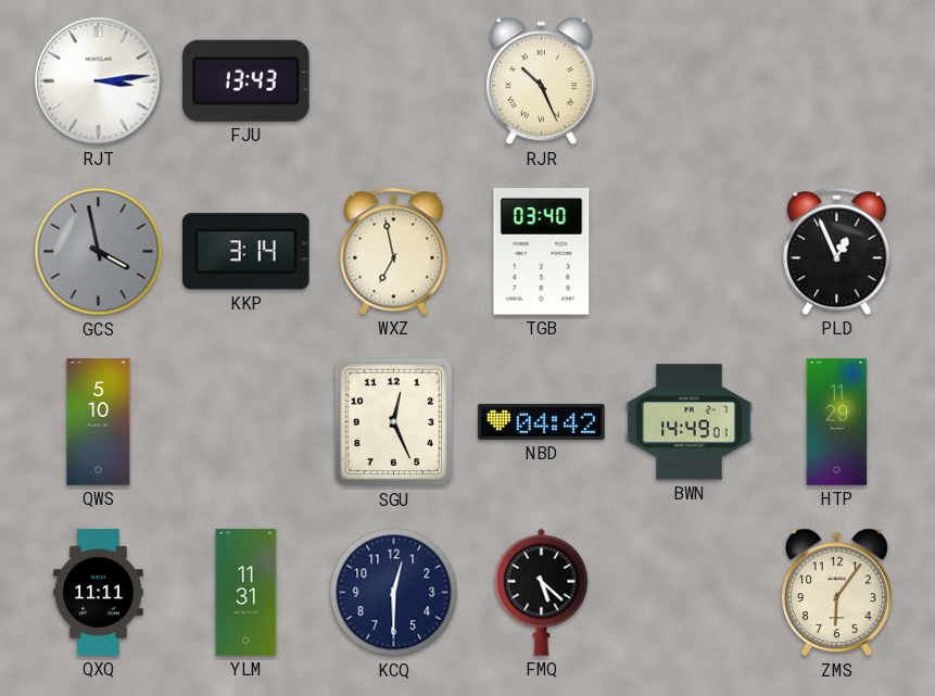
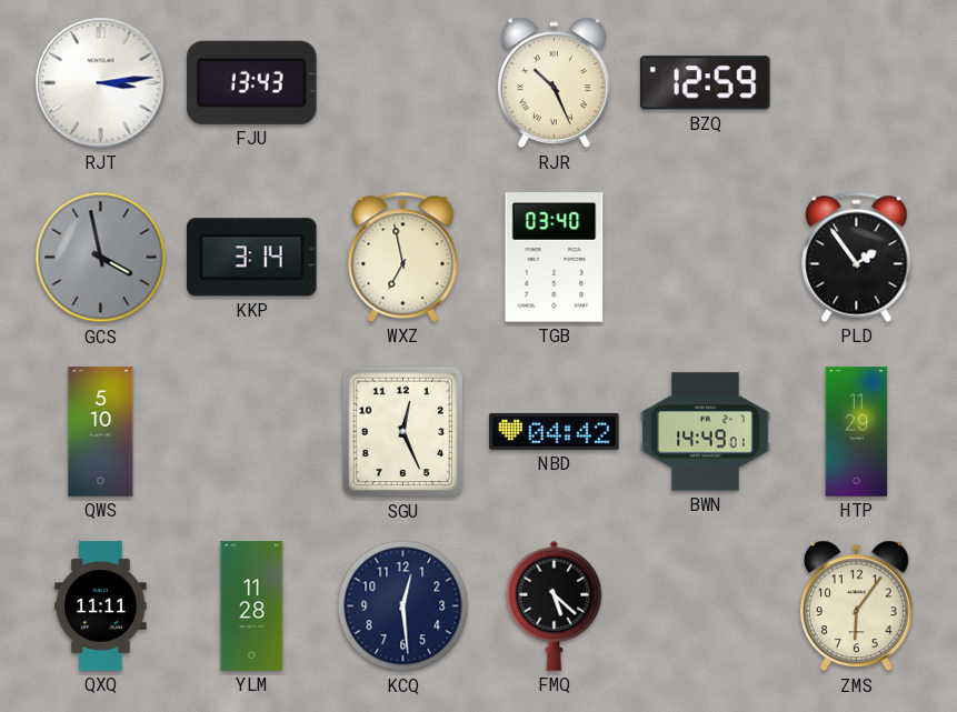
BZQ: none -> 12:59 (705, 83)
PLD: 12:56 -> 1:54 (857, 257)
YLM: 11:31 -> 11:28 (252, 606)
KCQ: 12:30 -> 12:29 (403, 606)
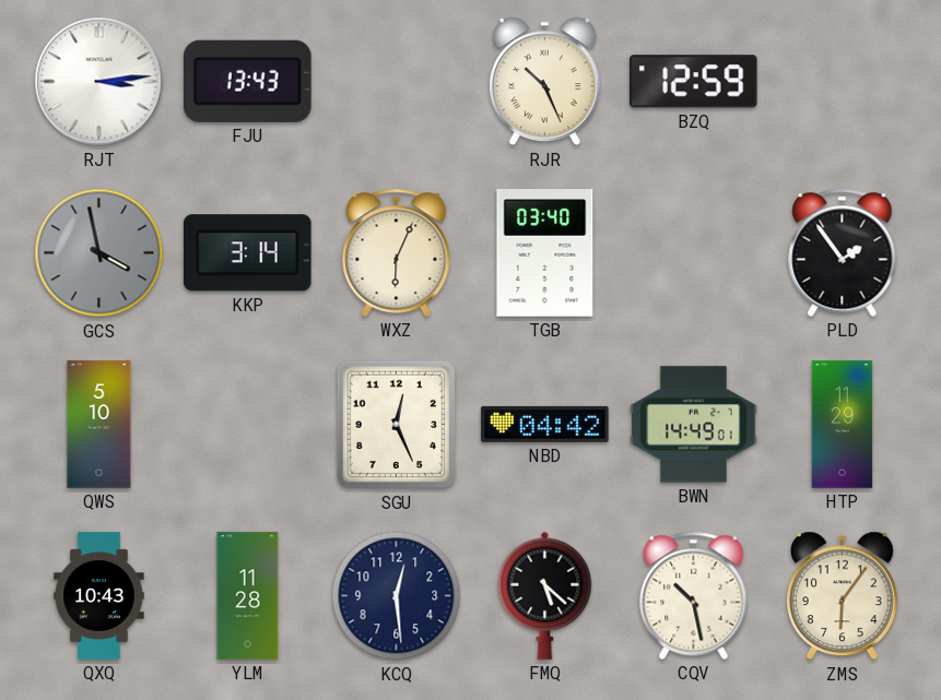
WXZ: 6:58 -> 6:04 (397, 252)
QXQ: 11:11 -> 10:43 (99, 596)
CQV: none -> 10:28 (694, 595)
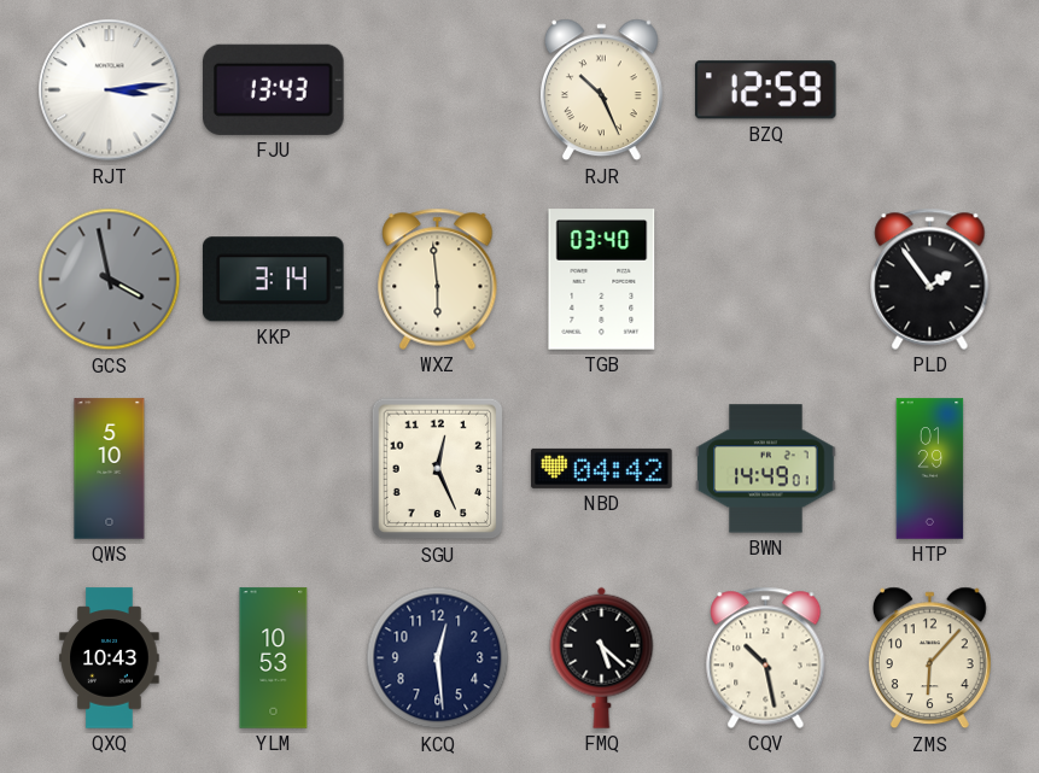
WXZ: 6:04 -> 5:59 (438, 279)
HTP: 11:29 -> 01:29 (930, 469)
YLM: 11:28 -> 10:53 (274, 658)
ZMS: 6:06 -> 6:07 (929, 658)
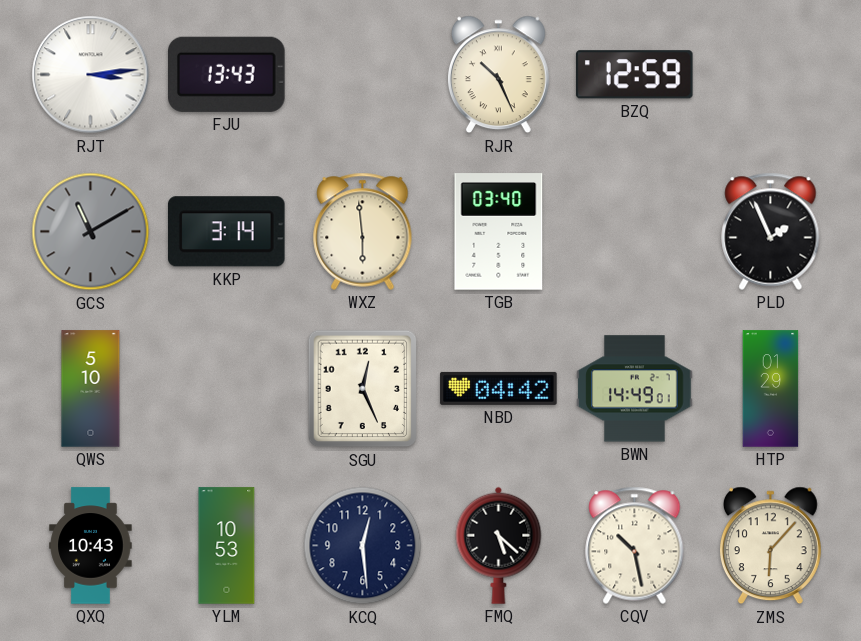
GCS: 3:58 -> 11:10 (91, 232)
PLD: 1:54 -> 1:56 (771, 231)
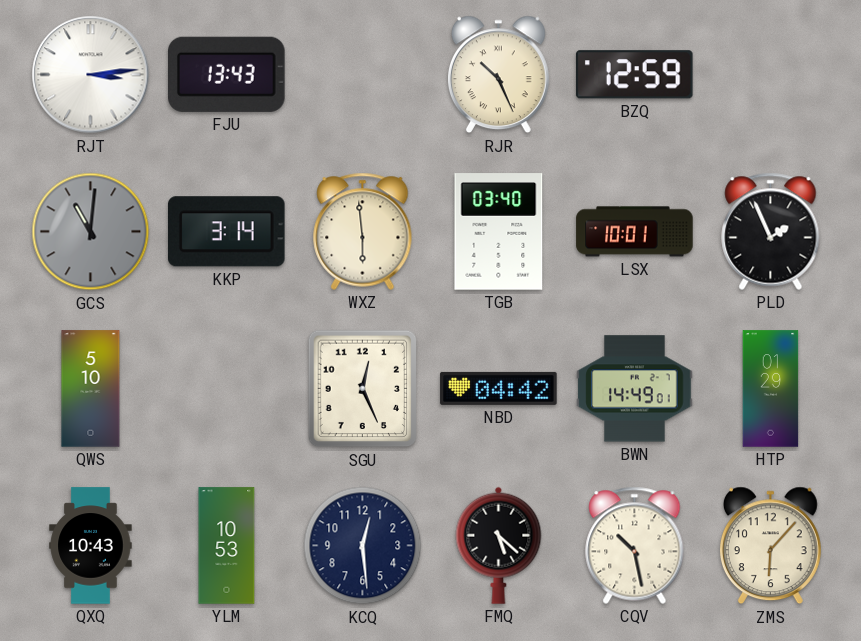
GCS: 11:10 -> 11:01 (91, 232)
LSX: none -> 10:01 (635, 232)
